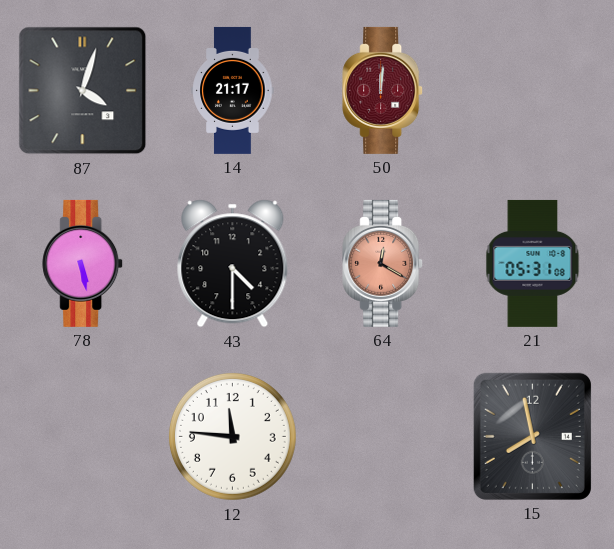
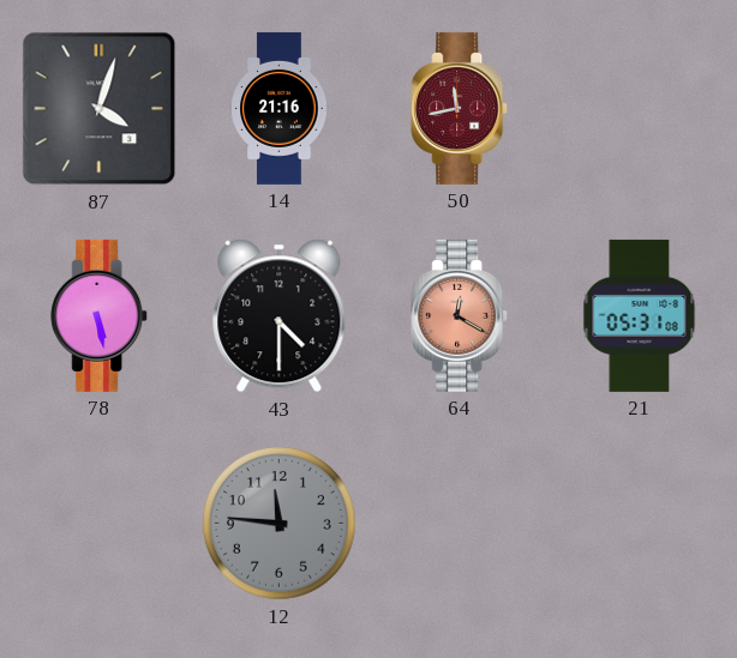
14: 21:17 -> 21:16 (280, 108)
50: 12:01 -> 11:43 (460, 108)
12 dial: white -> grey (278, 523)
15: 7:58 -> none (532, 436)
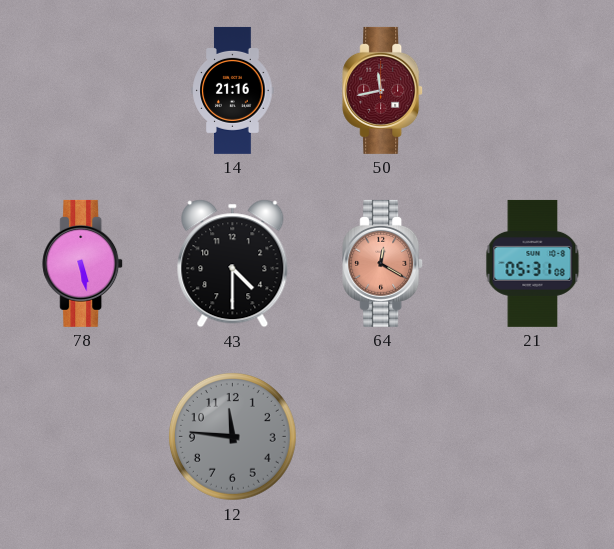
87: 4:03 -> none (100, 109)
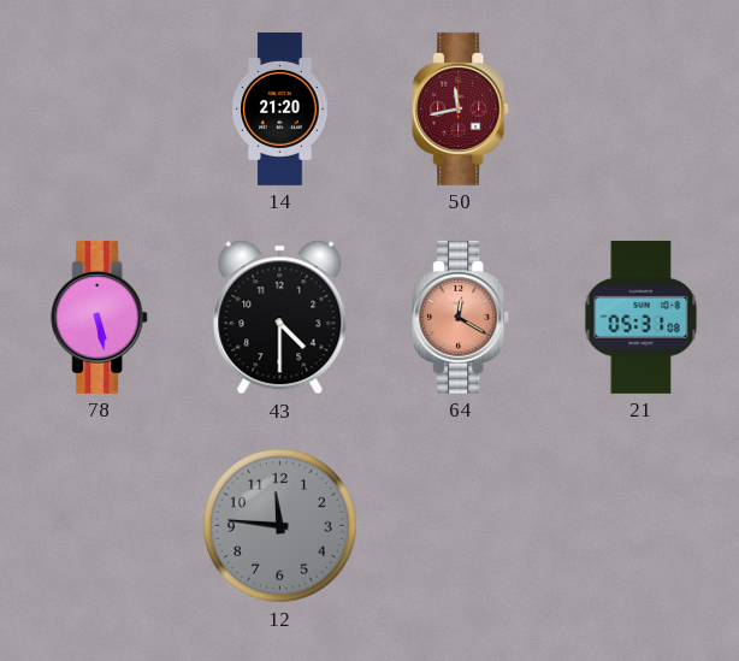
14: 21:16 -> 21:20 (280, 108)
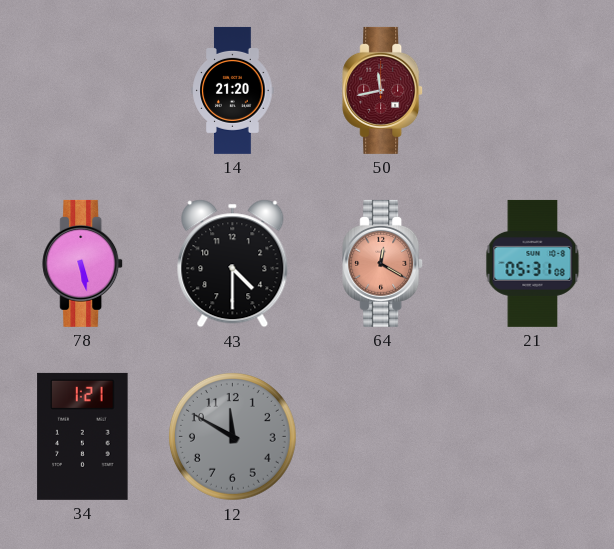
34: none -> 1:21 (83, 436)
12: 11:46 -> 11:50 (232, 436)
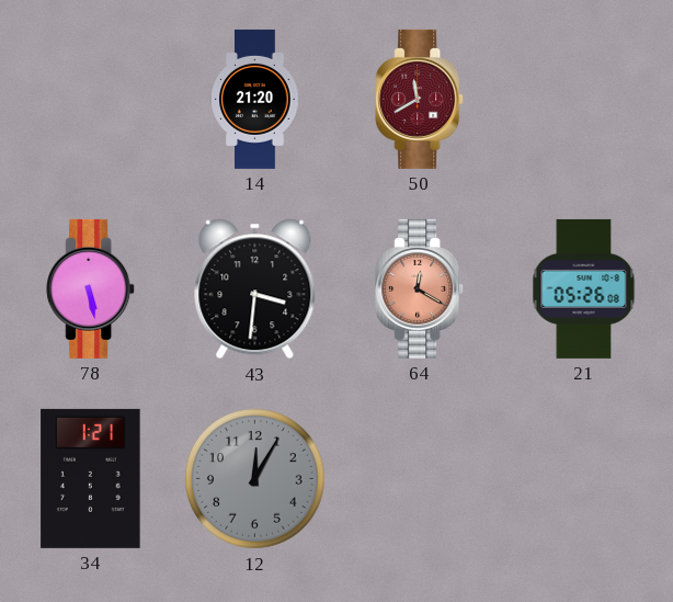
50: 11:43 -> 11:40 (420, 99)
43: 4:30 -> 3:31 (255, 289)
21: 05:31 -> 05:26 (584, 288)
12: 11:50 -> 12:05 (254, 478)
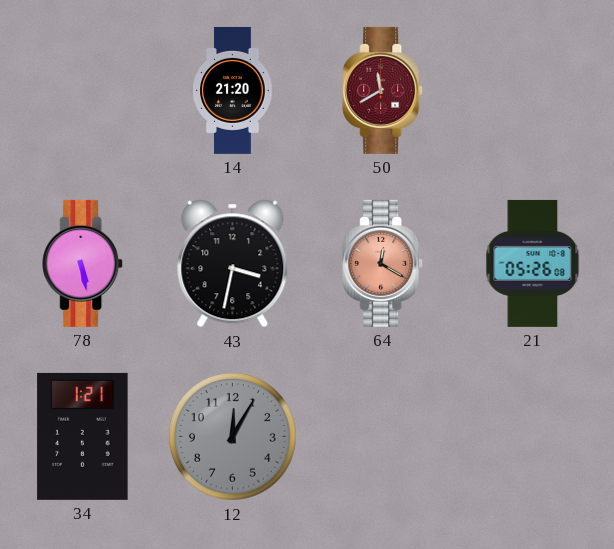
43: 3:31 -> 3:32 (233, 264)
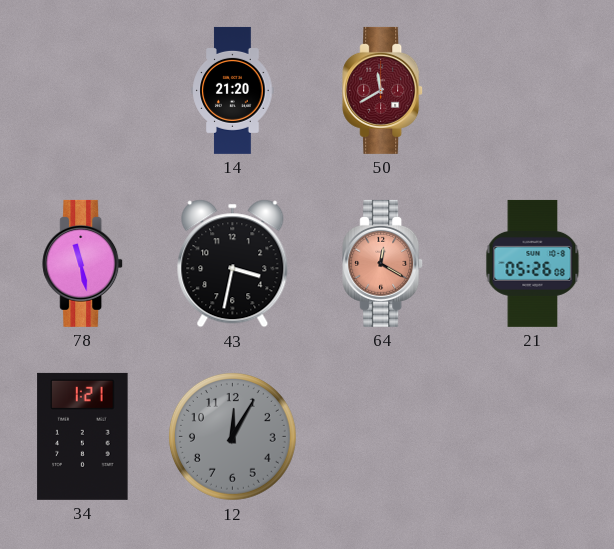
78: 5:28 -> 11:28 (83, 263)
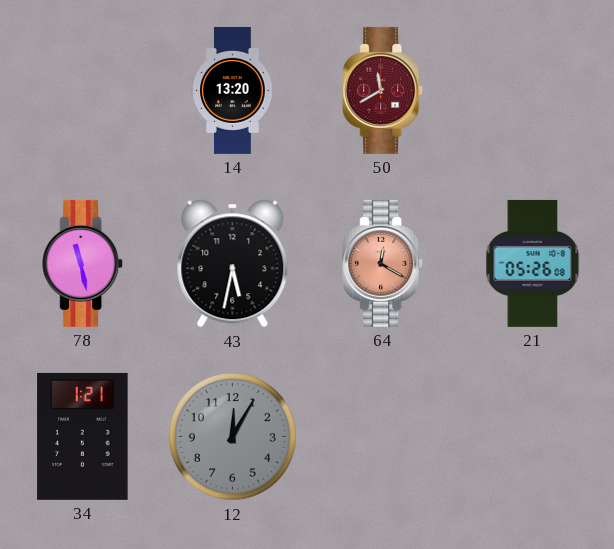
14: 21:20 -> 13:20 (233, 90)
43: 3:32 -> 5:32 (233, 264)
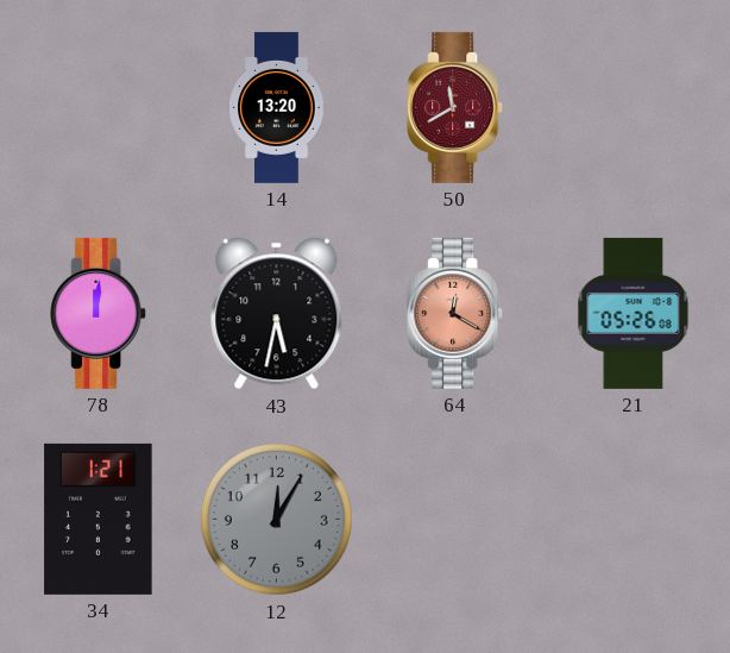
78: 11:28 -> 12:01 (99, 313)
